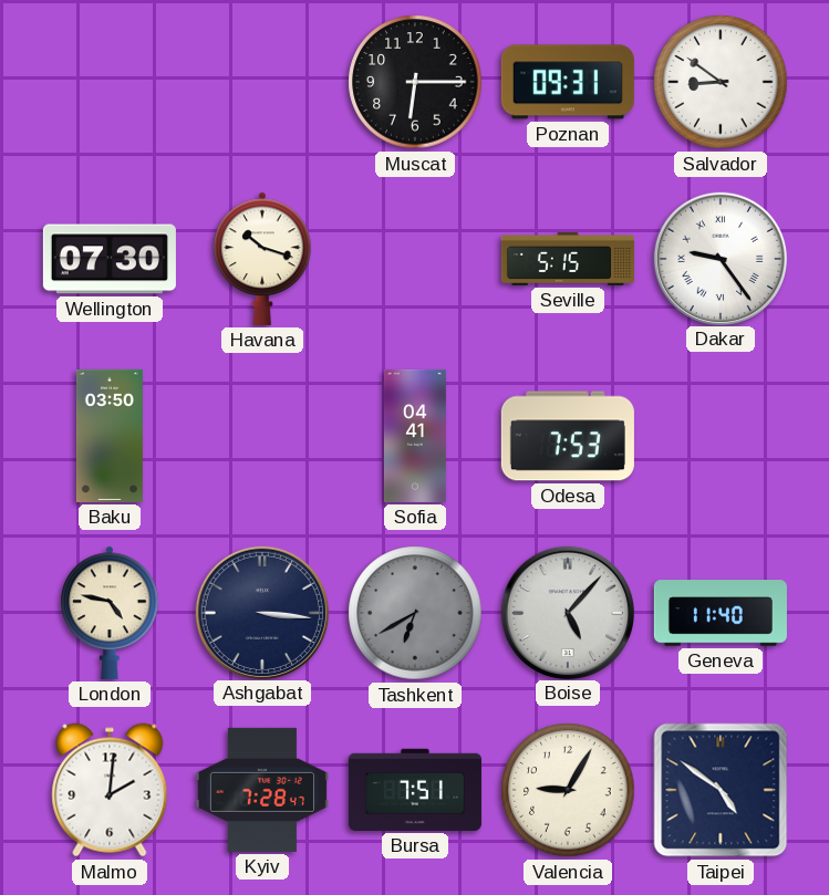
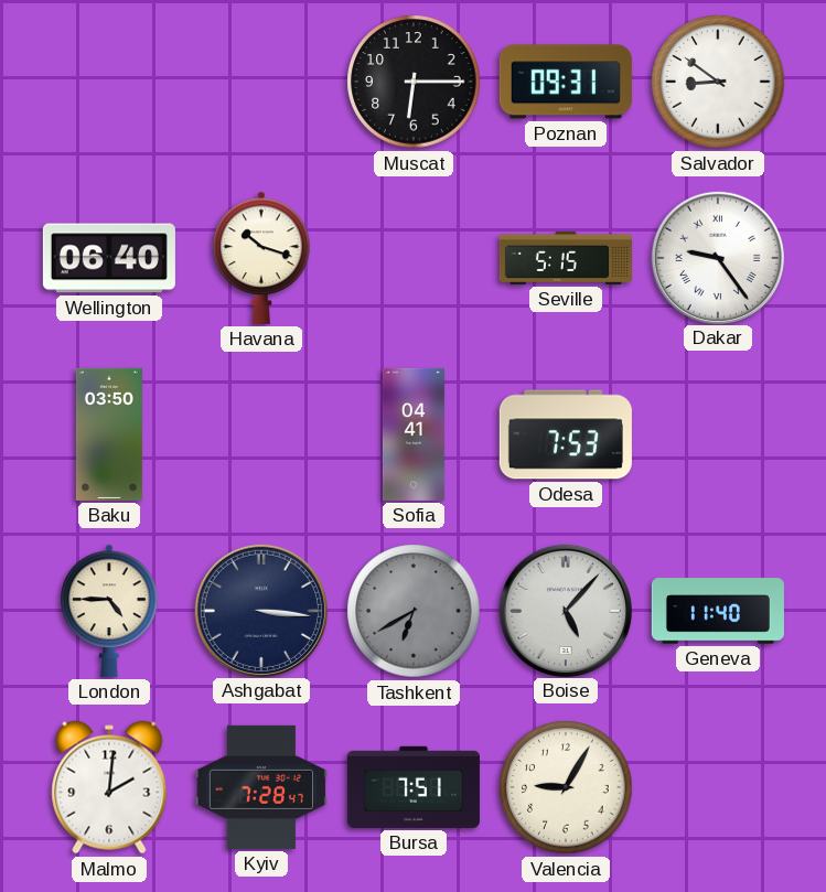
Wellington: 07:30 -> 06:40 (109, 258)
London: 4:47 -> 4:45 (109, 611)
Taipei: 4:51 -> none (721, 790)
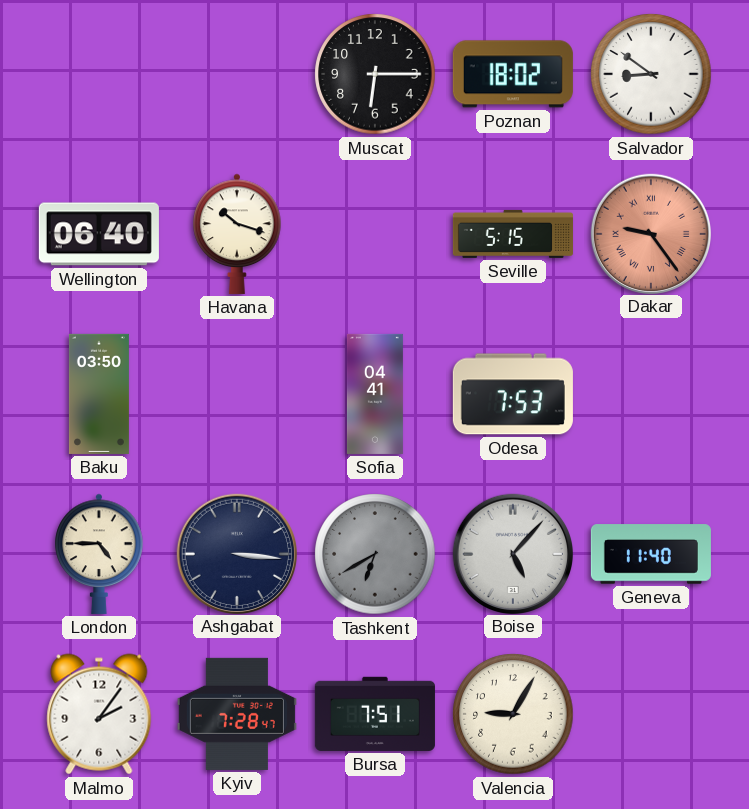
Poznan: 09:31 -> 18:02 (513, 74)
Dakar dial: white -> salmon (650, 233)
Malmo: 2:01 -> 2:06 (99, 714)
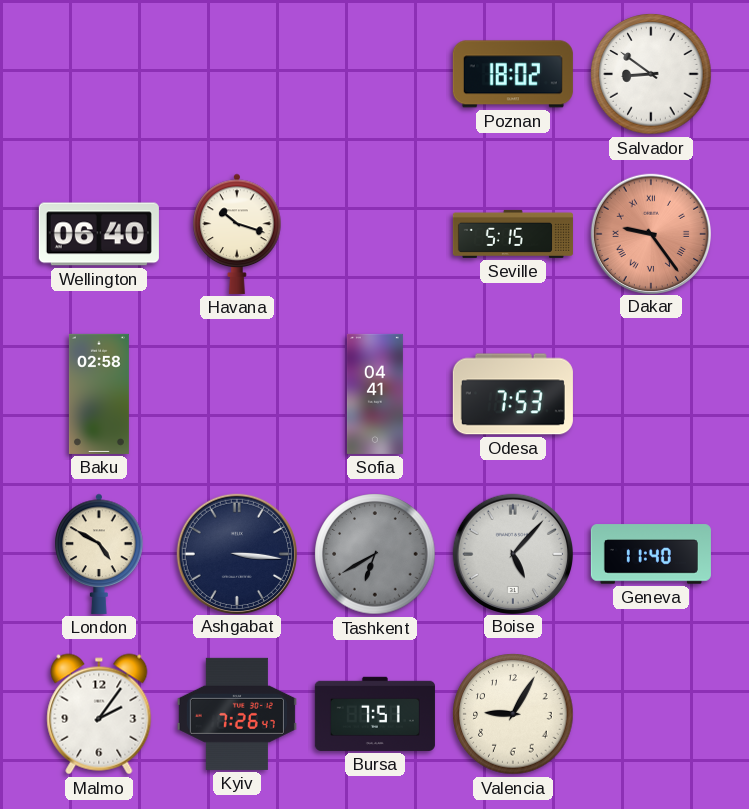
Muscat: 6:15 -> none (375, 74)
Baku: 03:50 -> 02:58 (99, 394)
London: 4:45 -> 4:50 (99, 554)
Kyiv: 7:28 -> 7:26 (237, 714)
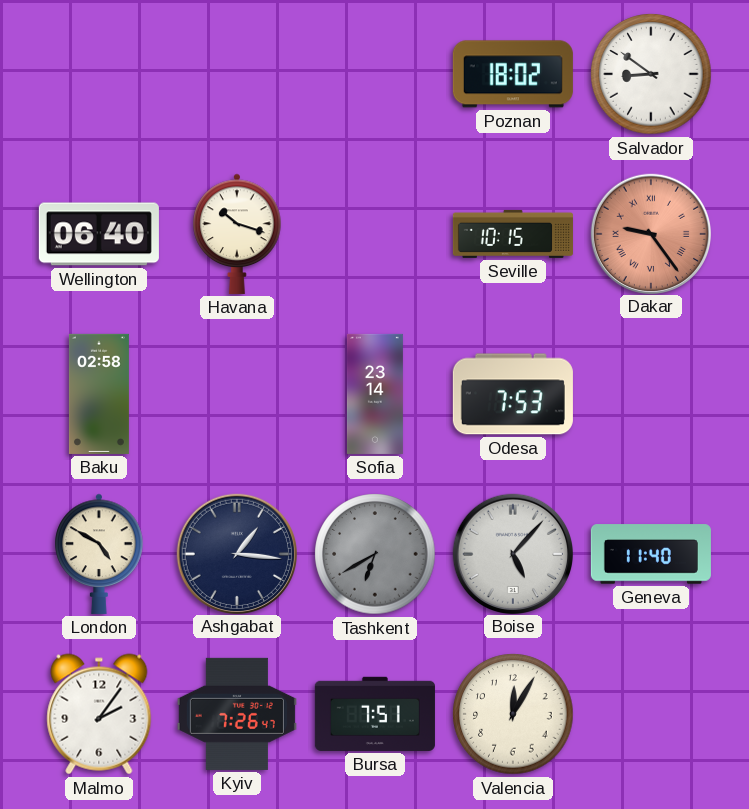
Seville: 5:15 -> 10:15 (513, 234)
Sofia: 04:41 -> 23:14 (375, 394)
Ashgabat: 3:16 -> 1:16 (236, 553)
Valencia: 9:05 -> 12:05 (513, 714)
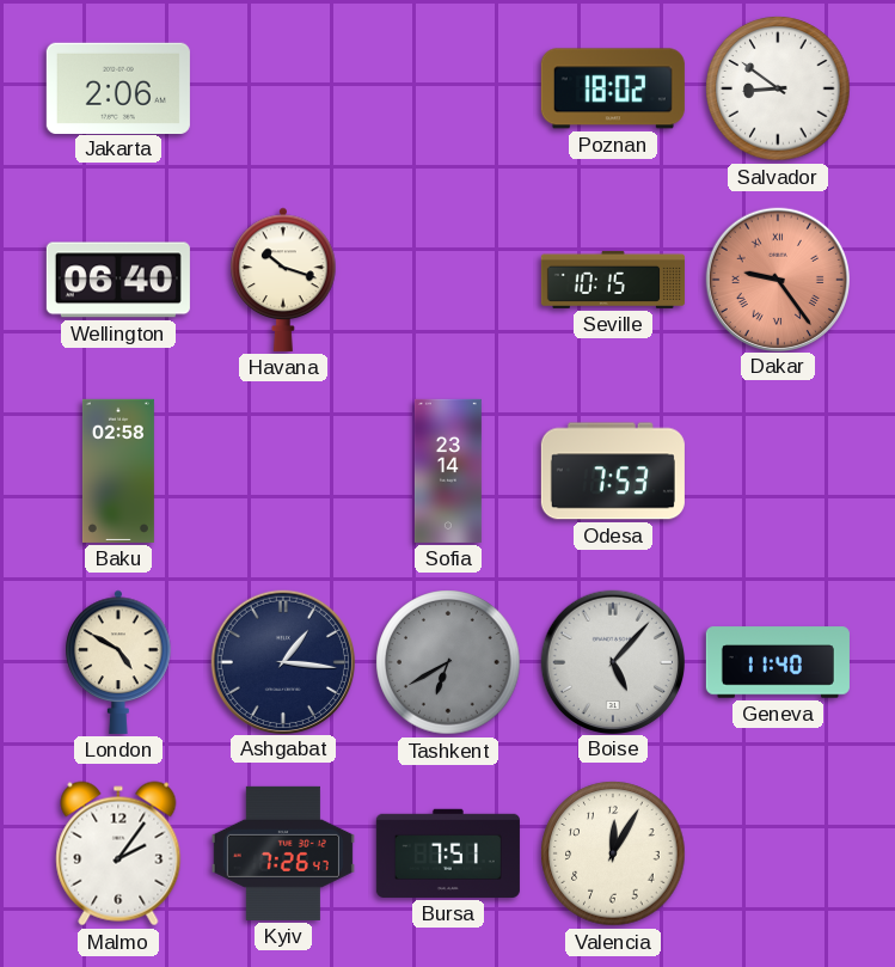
Jakarta: none -> 2:06 (118, 87)
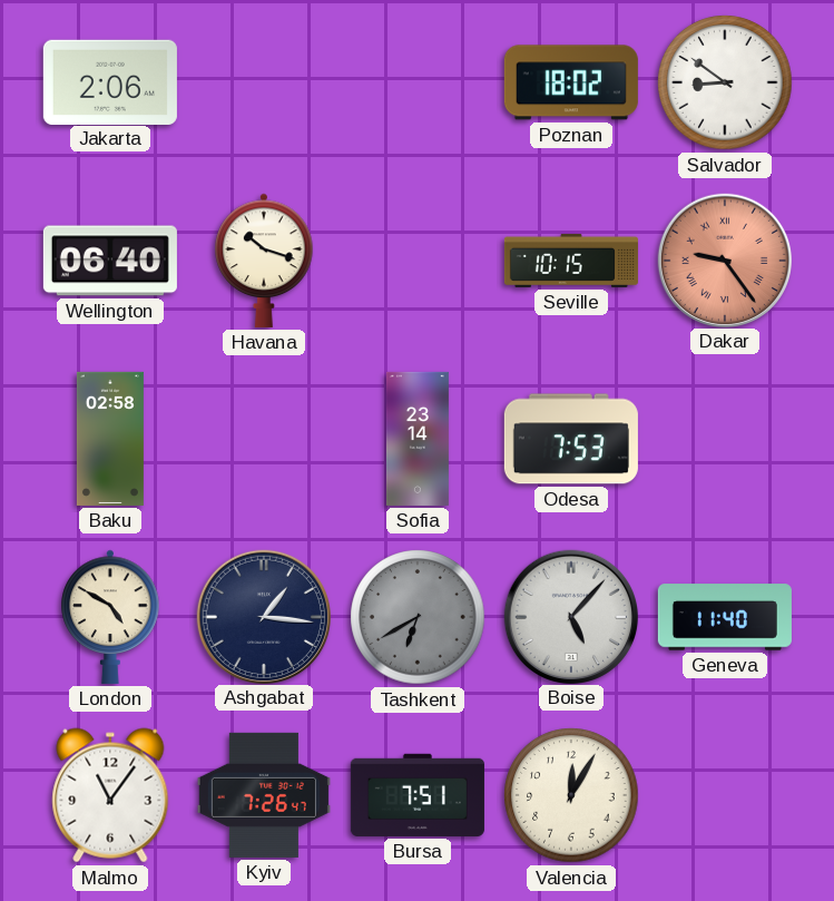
Malmo: 2:06 -> 11:06 (110, 795)
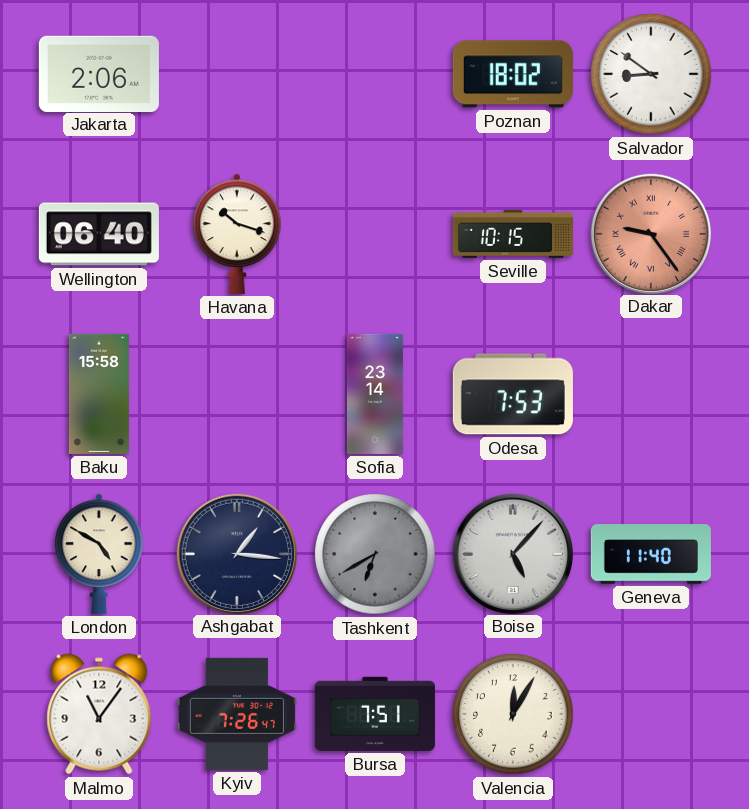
Baku: 02:58 -> 15:58 (99, 394)
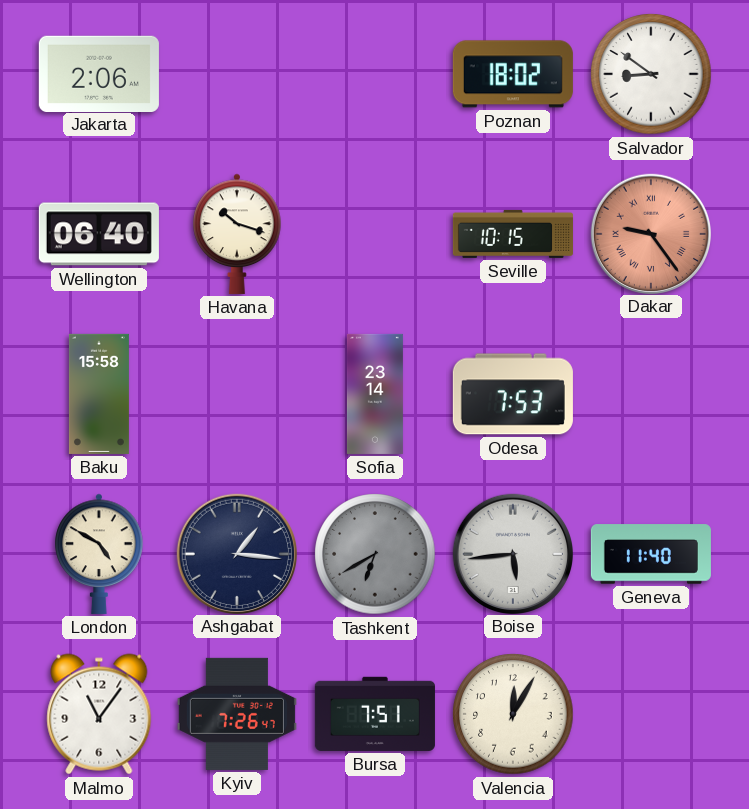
Boise: 5:07 -> 5:44 (512, 553)
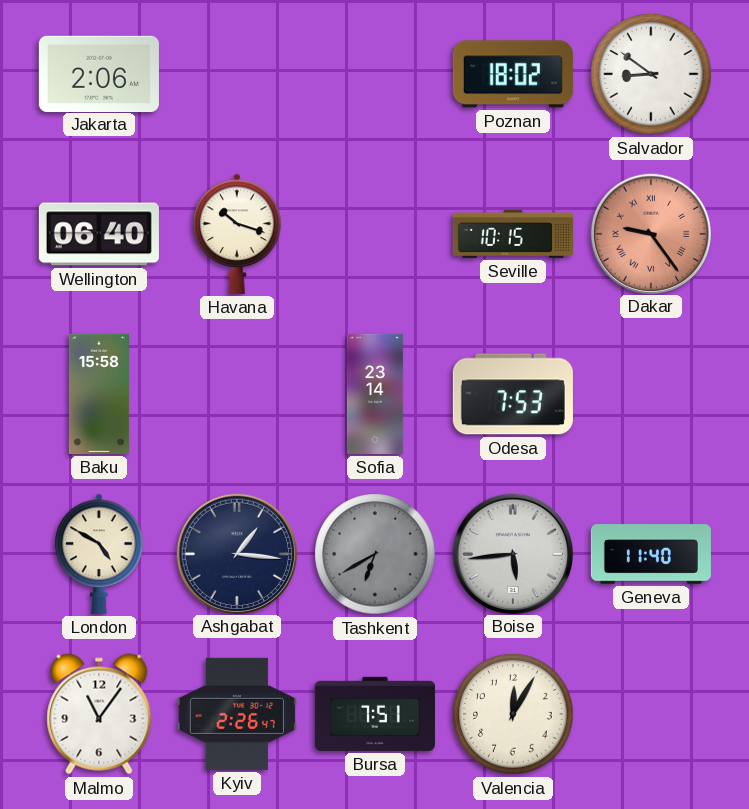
Kyiv: 7:26 -> 2:26 (237, 714)
